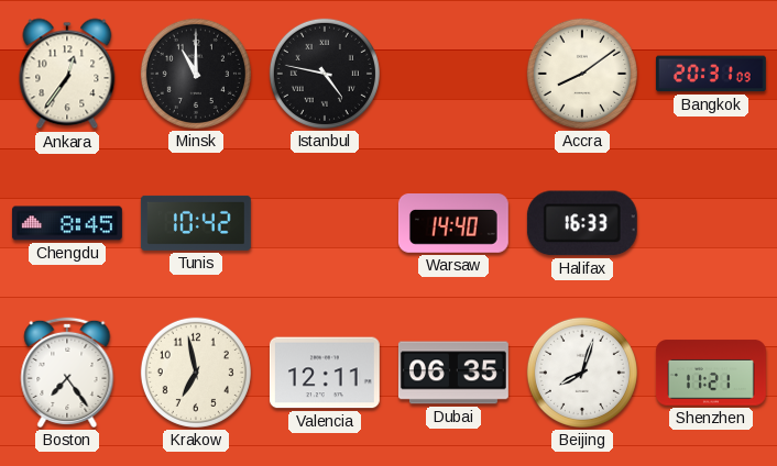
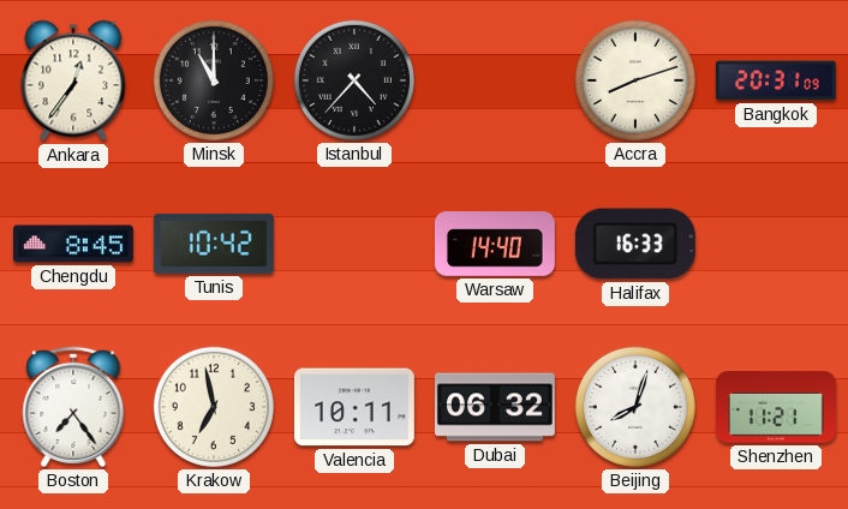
Istanbul: 4:47 -> 4:37 (354, 80)
Accra: 8:09 -> 8:12 (635, 80)
Valencia: 12:11 -> 10:11 (354, 407)
Dubai: 06:35 -> 06:32 (495, 407)
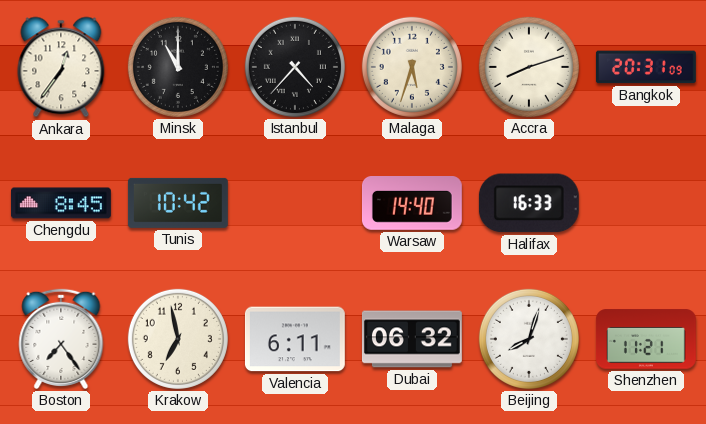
Malaga: none -> 5:33 (412, 67)
Valencia: 10:11 -> 6:11 (295, 339)
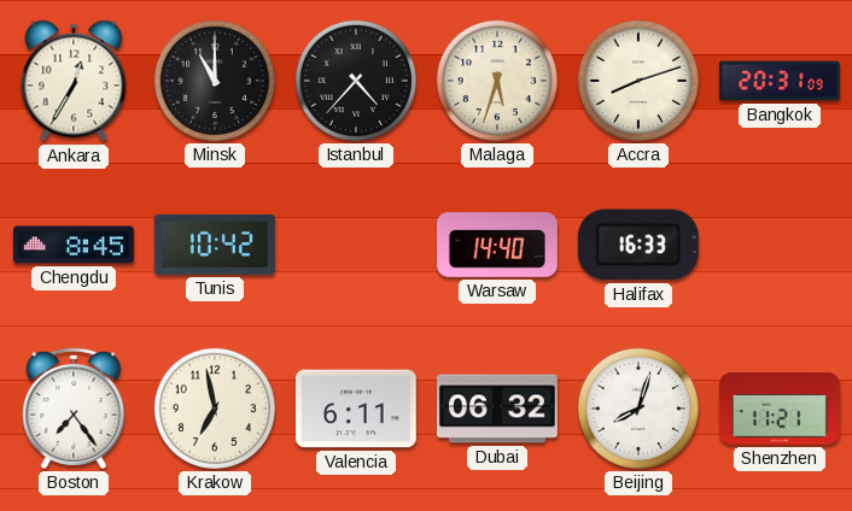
Ankara: 12:36 -> 12:35 (74, 81)
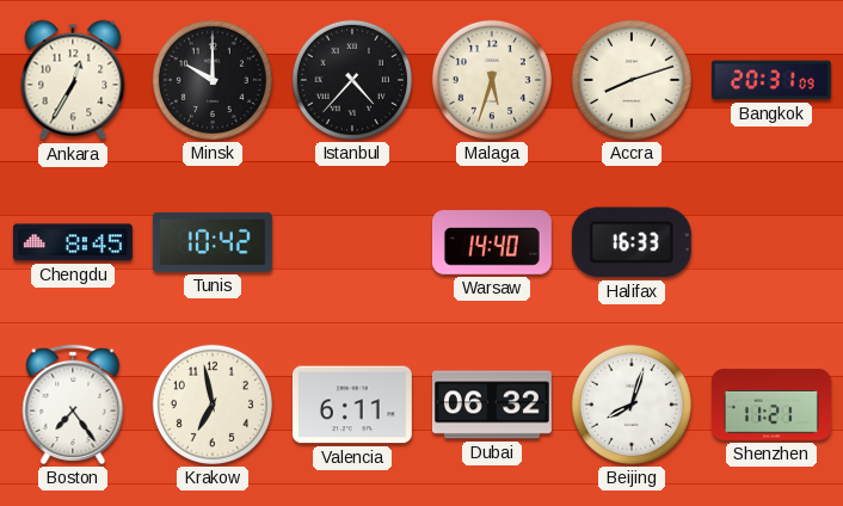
Minsk: 11:00 -> 10:00 (213, 80)
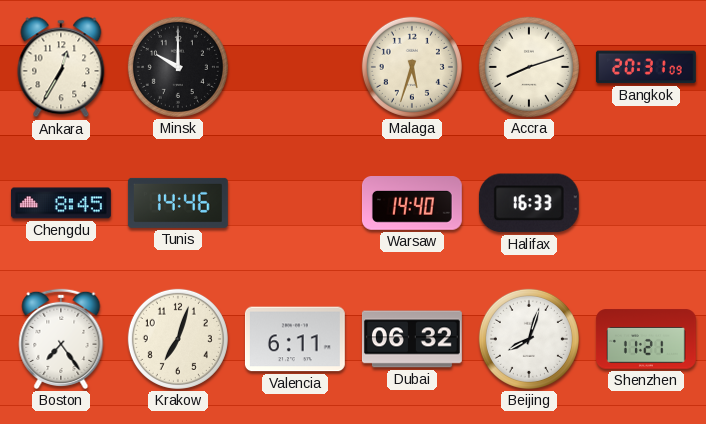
Istanbul: 4:37 -> none (352, 80)
Tunis: 10:42 -> 14:46 (178, 203)
Krakow: 6:58 -> 7:03 (178, 339)
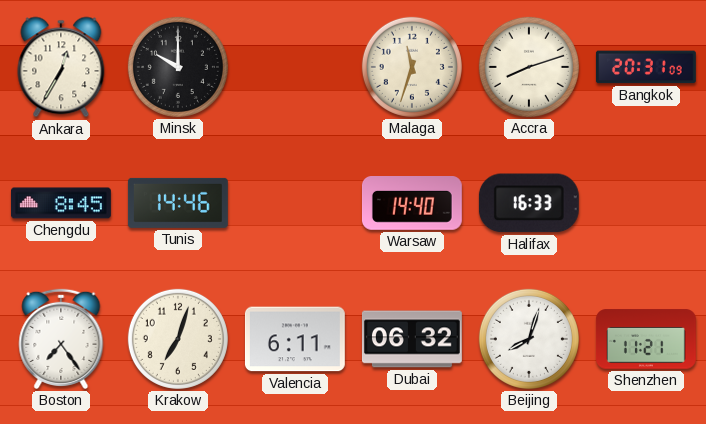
Malaga: 5:33 -> 11:33 (412, 67)
